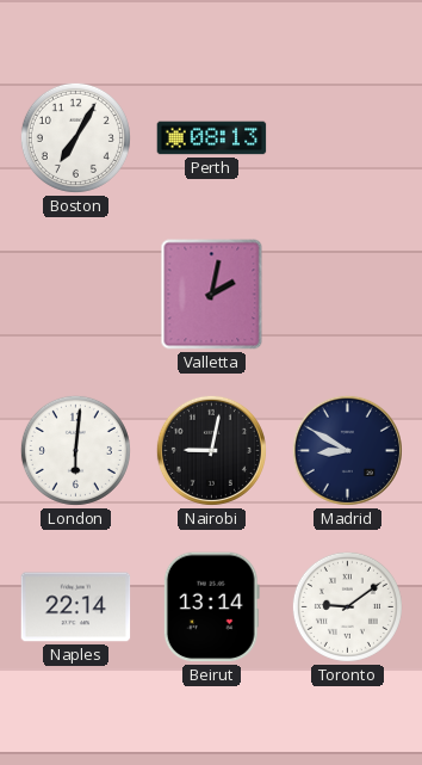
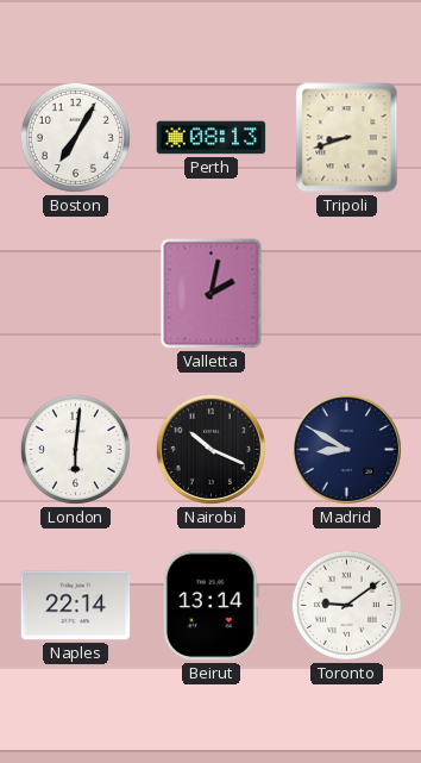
Tripoli: none -> 8:42 (347, 138)
Nairobi: 9:02 -> 10:19 (211, 449)
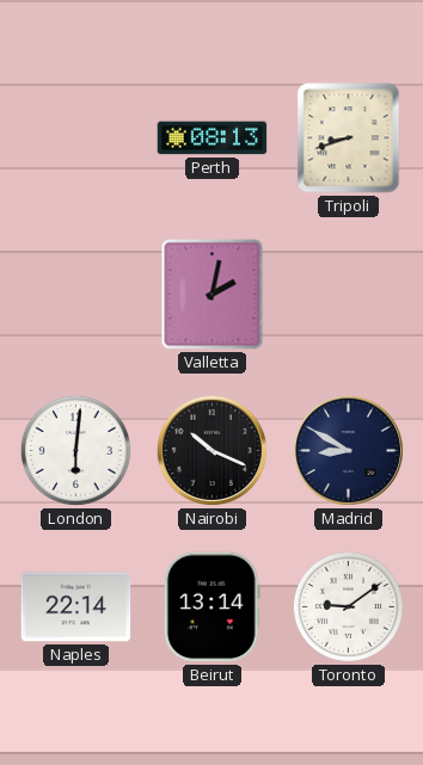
Boston: 7:05 -> none (75, 137)
